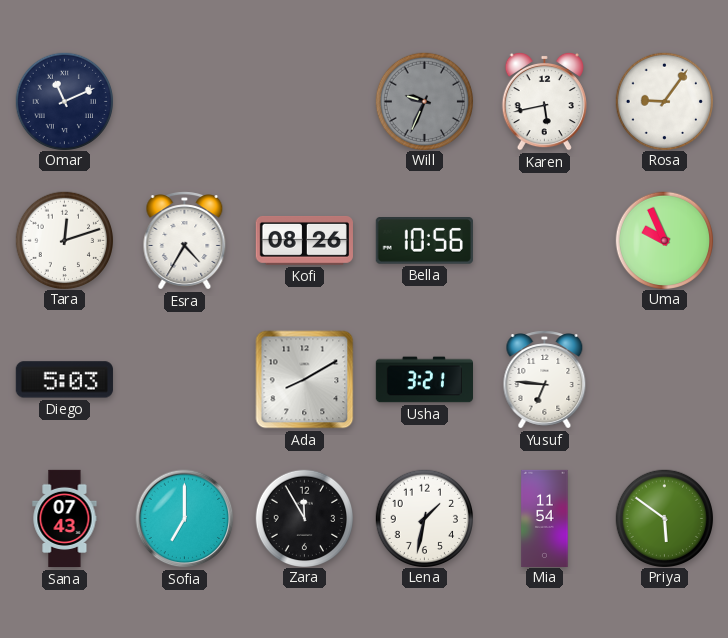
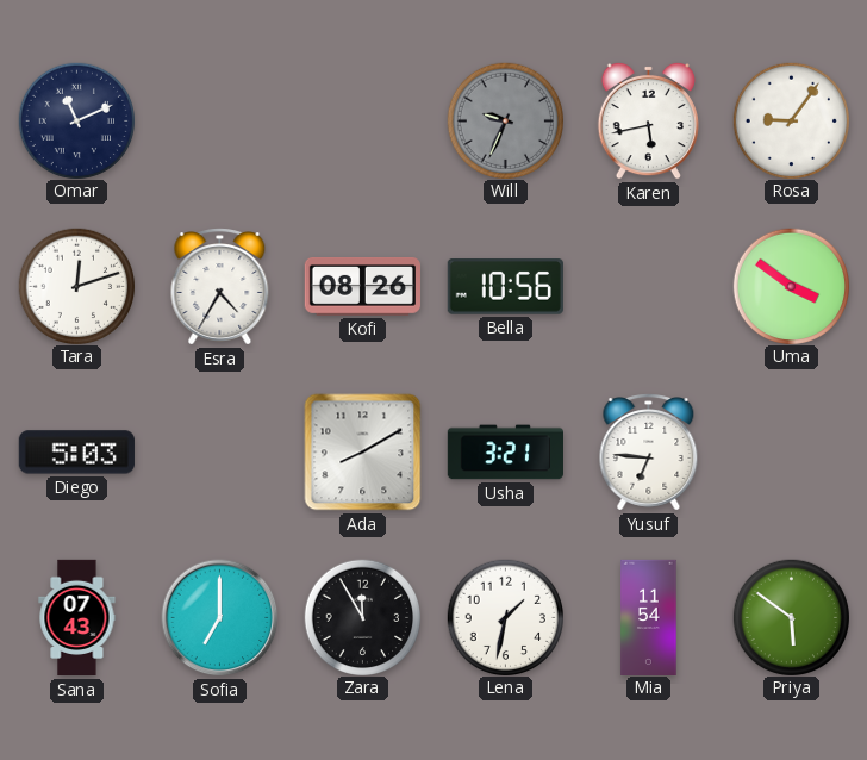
Uma: 9:56 -> 3:51 (791, 286)
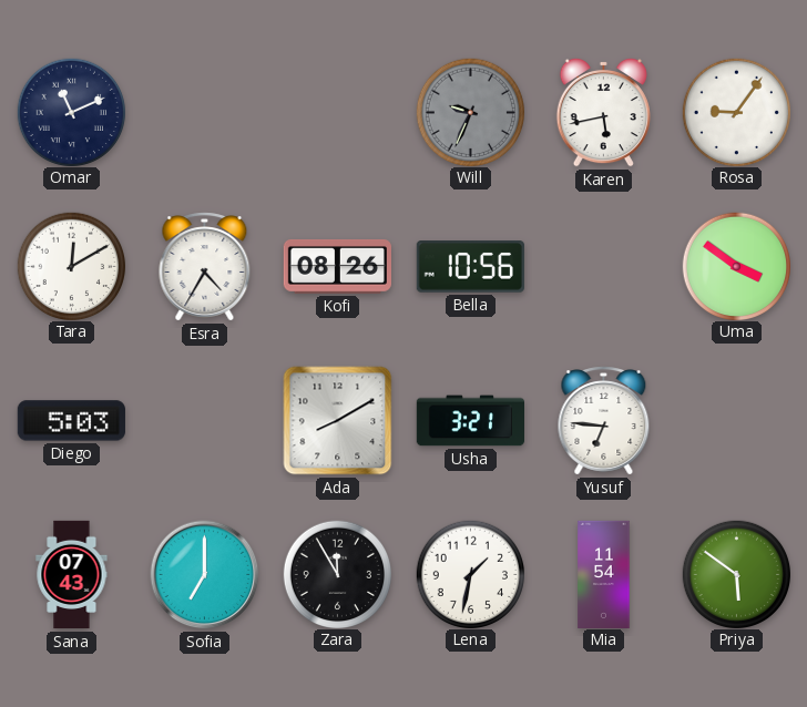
Tara: 12:12 -> 12:10 (71, 266)
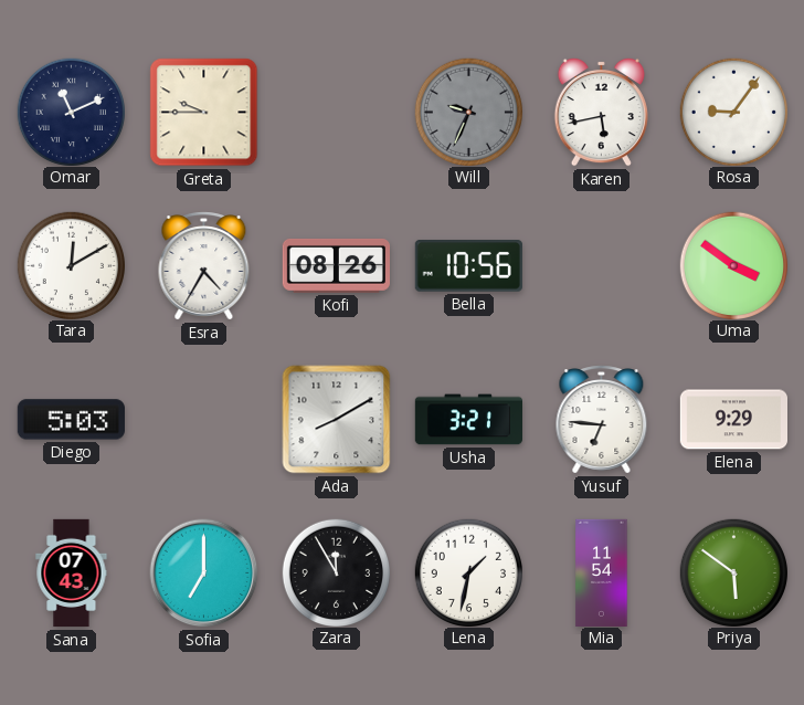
Greta: none -> 9:45 (204, 113)
Elena: none -> 9:29 (733, 420)
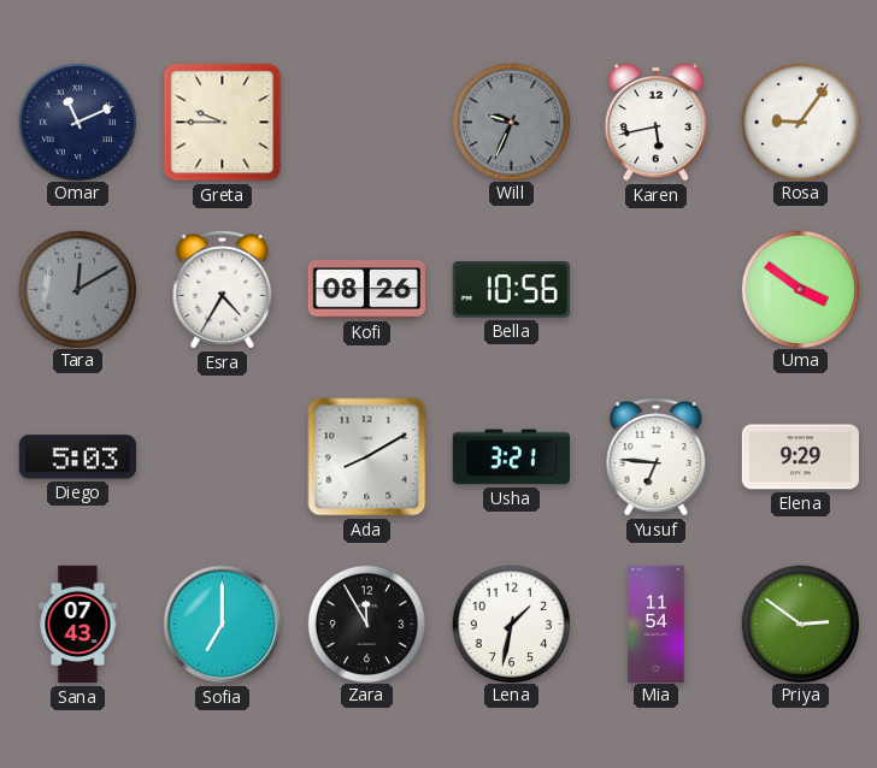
Tara dial: white -> grey (77, 289)
Priya: 5:51 -> 2:51 (800, 624)
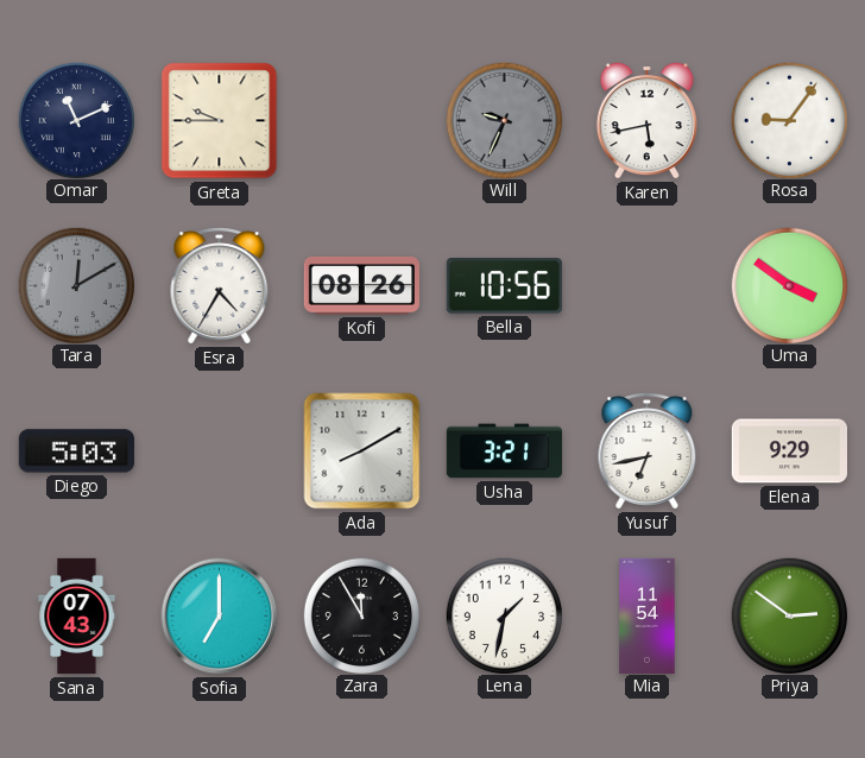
Yusuf: 6:46 -> 6:43 (648, 451)
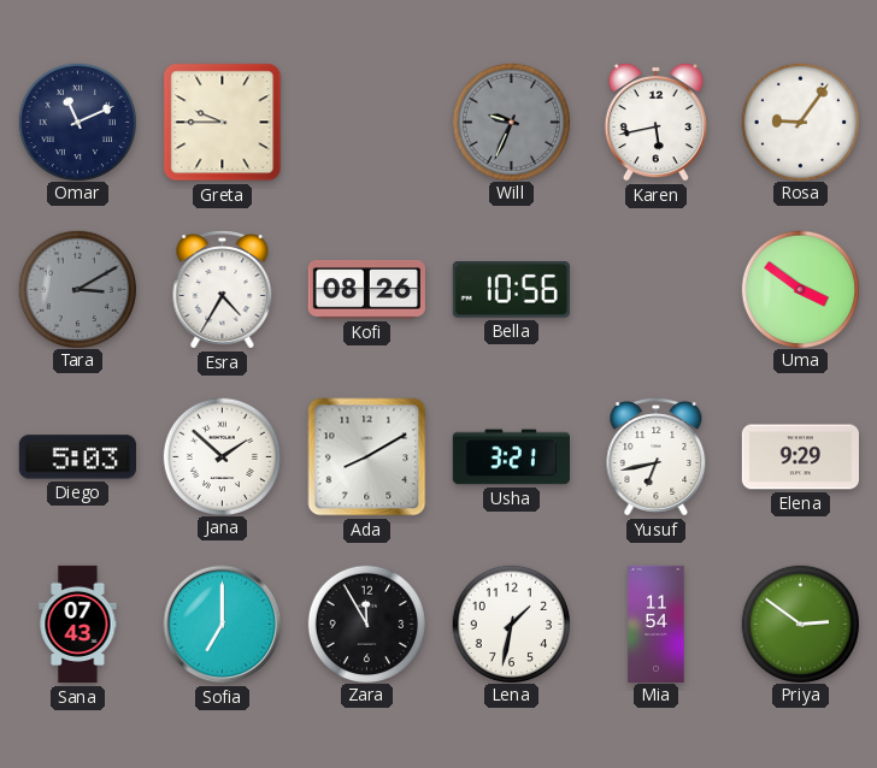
Tara: 12:10 -> 3:10 (77, 289)
Jana: none -> 1:52 (222, 456)
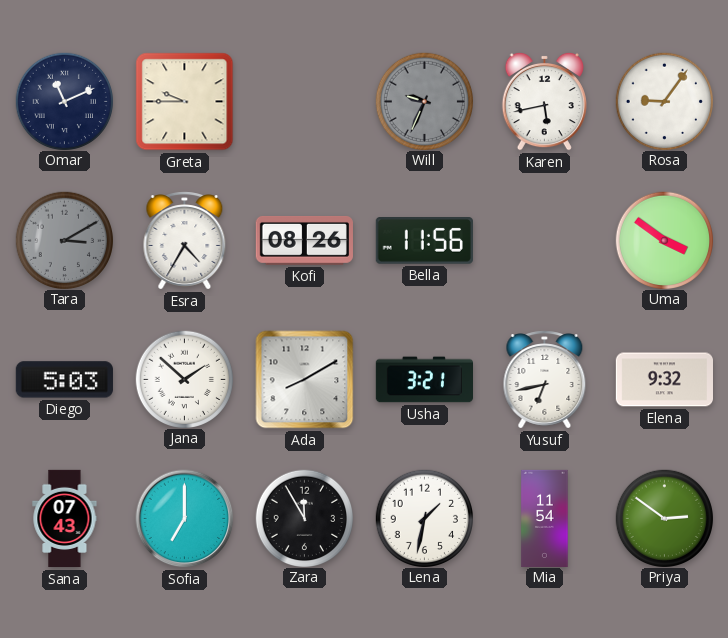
Bella: 10:56 -> 11:56 (424, 241)
Elena: 9:29 -> 9:32 (664, 380)
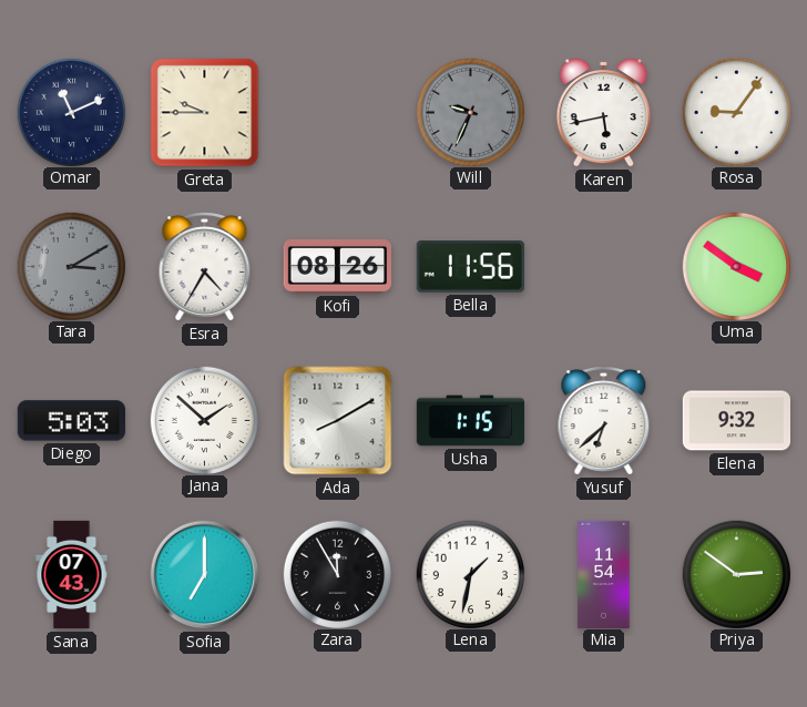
Usha: 3:21 -> 1:15 (470, 421)
Yusuf: 6:43 -> 6:38 (604, 421)
